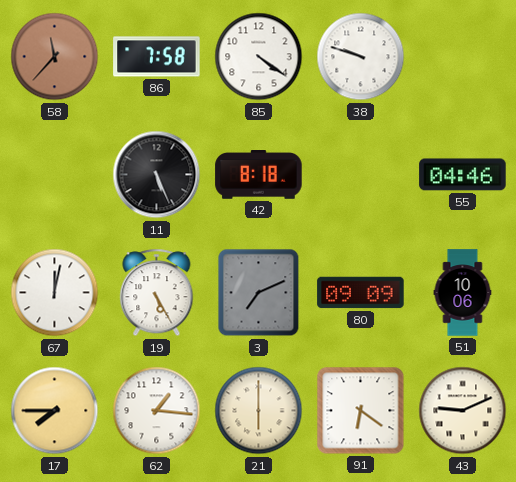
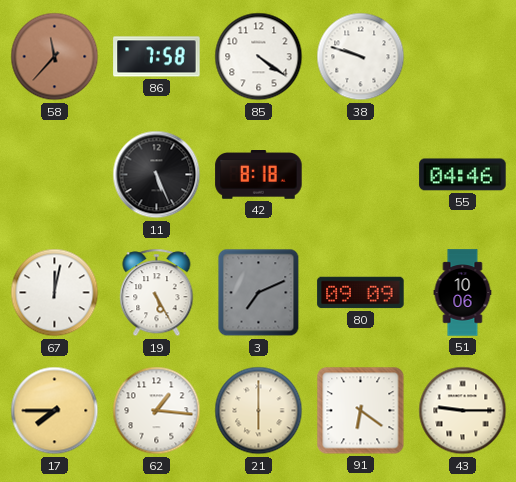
43: 9:11 -> 9:15 (463, 411)
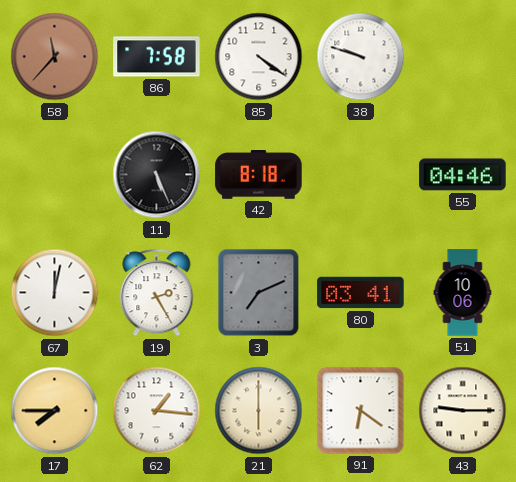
19: 5:25 -> 2:25 (157, 293)
80: 09:09 -> 03:41 (361, 293)
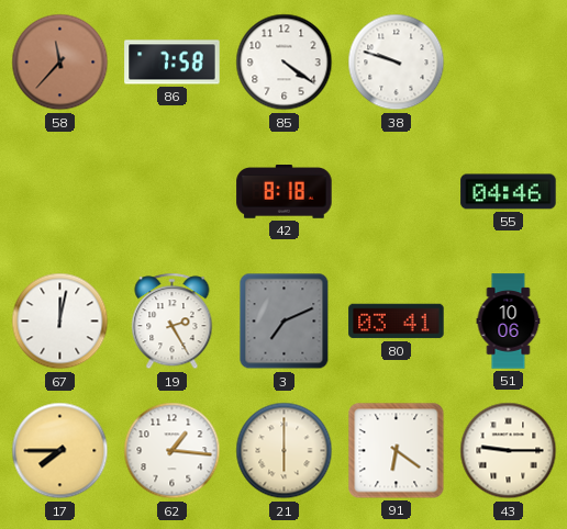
11: 5:26 -> none (157, 175)
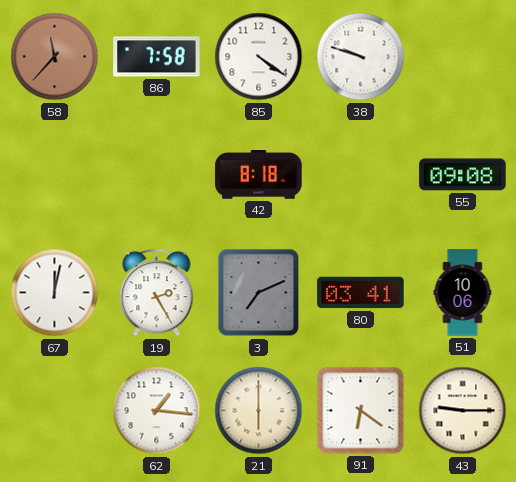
55: 04:46 -> 09:08 (463, 175)
17: 7:45 -> none (60, 451)
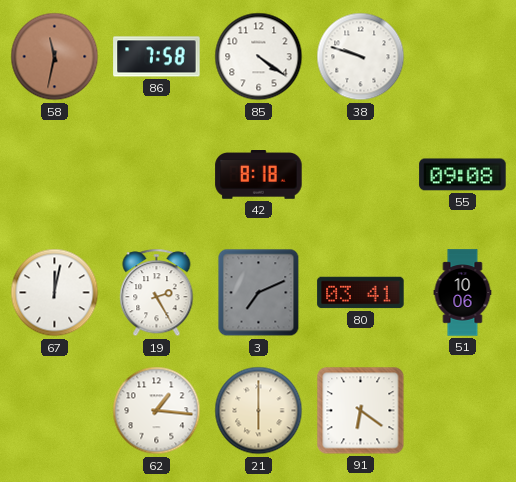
58: 11:37 -> 11:32 (55, 57)
43: 9:15 -> none (463, 411)
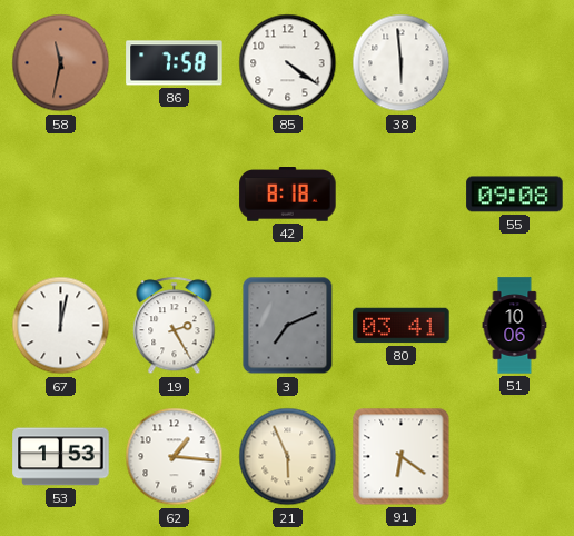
38: 9:48 -> 5:59 (402, 63)
53: none -> 1:53 (61, 457)
21: 6:00 -> 5:56 (288, 457)
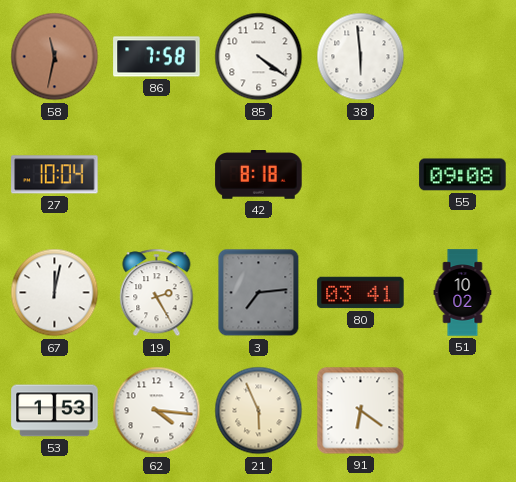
27: none -> 10:04 (55, 175)
3: 7:11 -> 7:14 (259, 293)
51: 10:06 -> 10:02 (463, 293)
62: 1:16 -> 4:16 (157, 411)
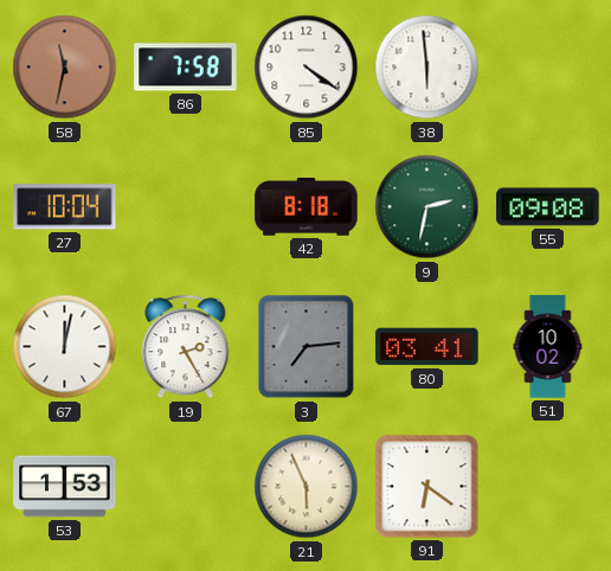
9: none -> 2:32 (427, 207)
62: 4:16 -> none (157, 411)
